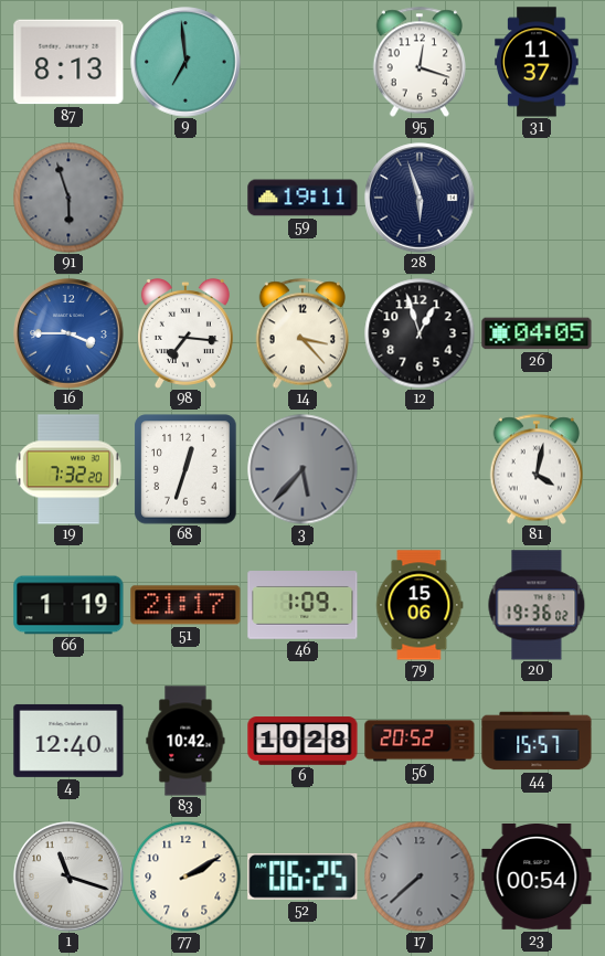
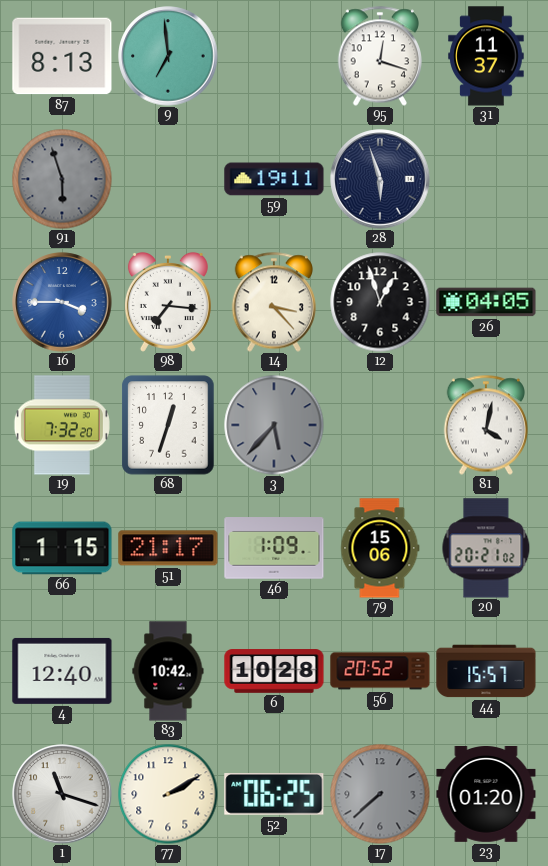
66: 1:19 -> 1:15 (62, 548)
20: 19:36 -> 20:21 (486, 548)
23: 00:54 -> 01:20 (486, 795)
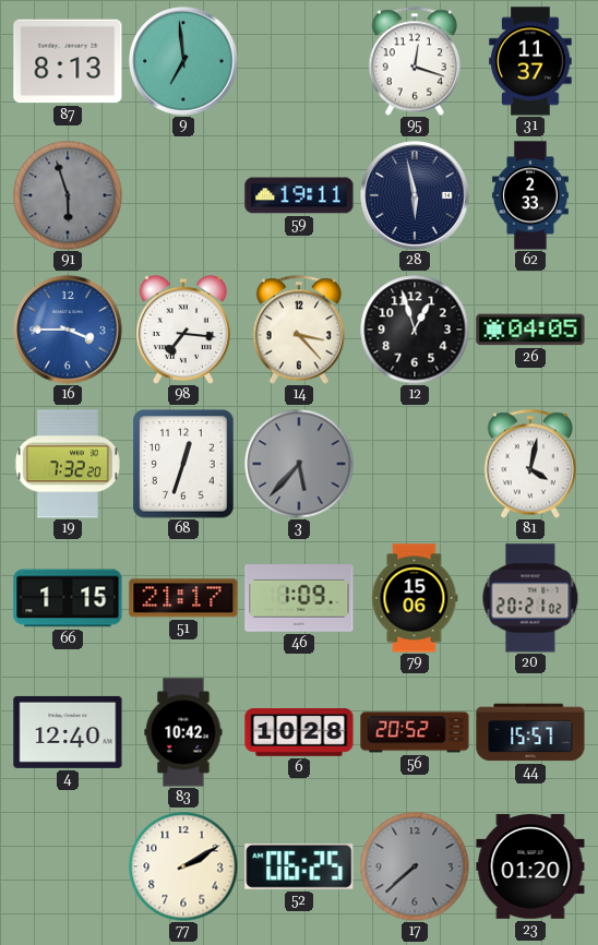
28: 5:57 -> 5:58 (415, 195)
62: none -> 2:33 (530, 195)
1: 11:18 -> none (62, 794)
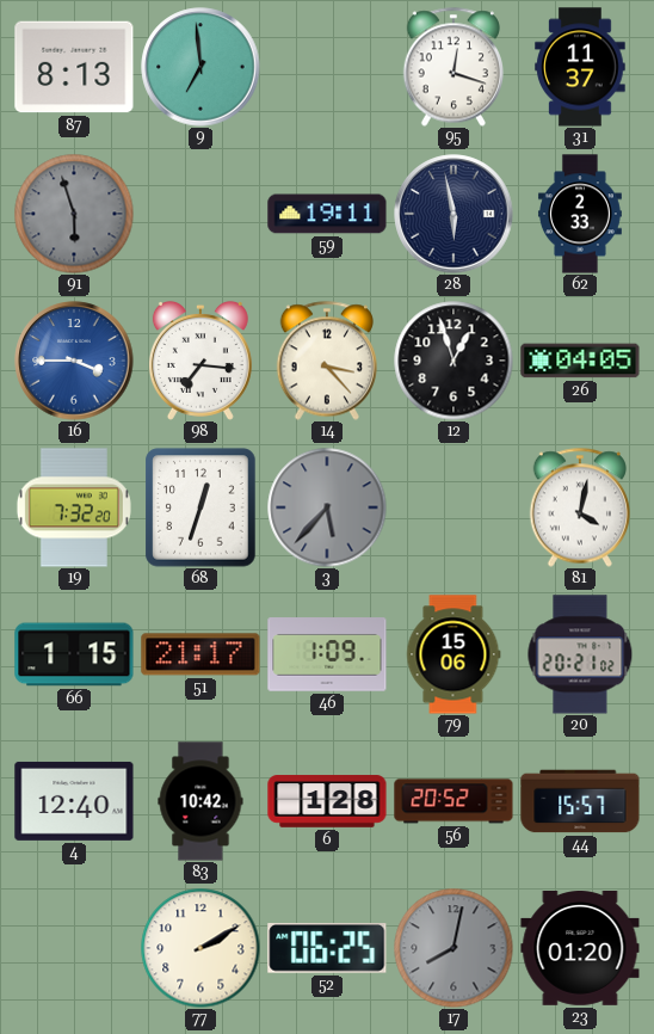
6: 10:28 -> 1:28 (327, 801)
17: 7:38 -> 8:02 (454, 948)
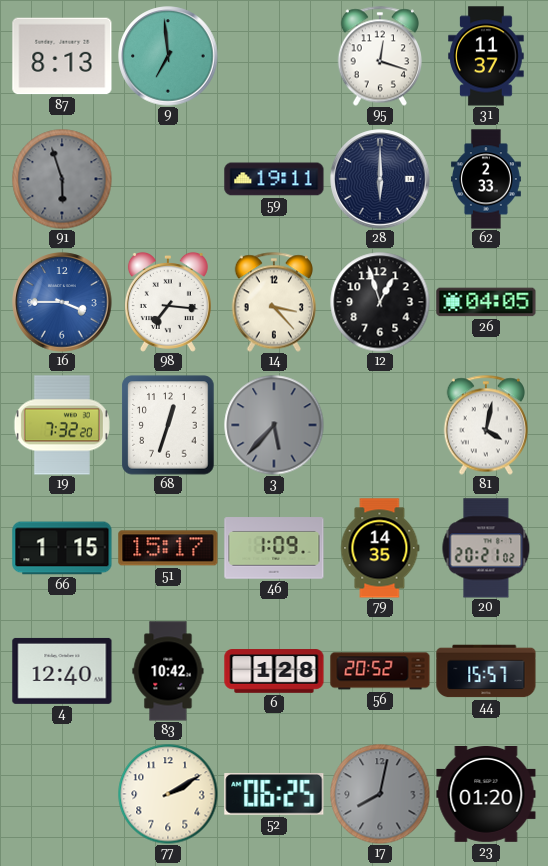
28: 5:58 -> 6:00 (380, 179)
51: 21:17 -> 15:17 (168, 548)
79: 15:06 -> 14:35 (380, 548)
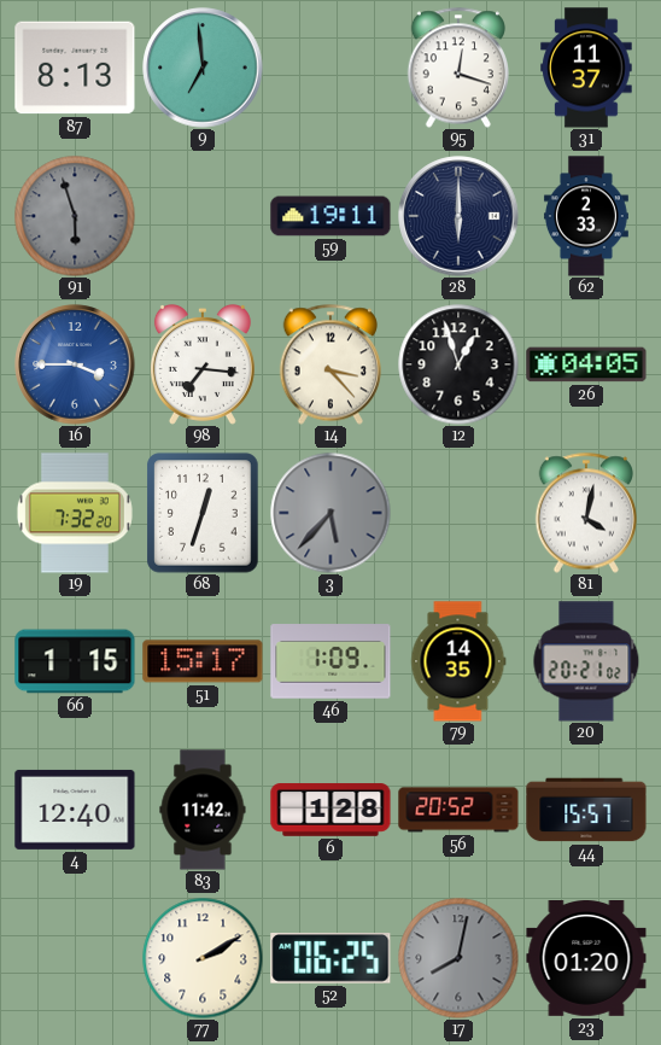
83: 10:42 -> 11:42 (203, 810)
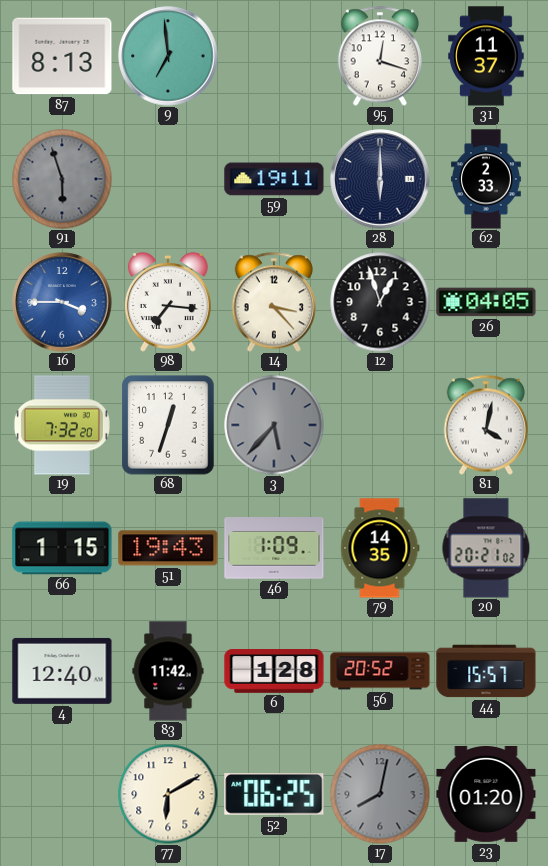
51: 15:17 -> 19:43 (168, 548)
77: 2:10 -> 6:10 (168, 794)
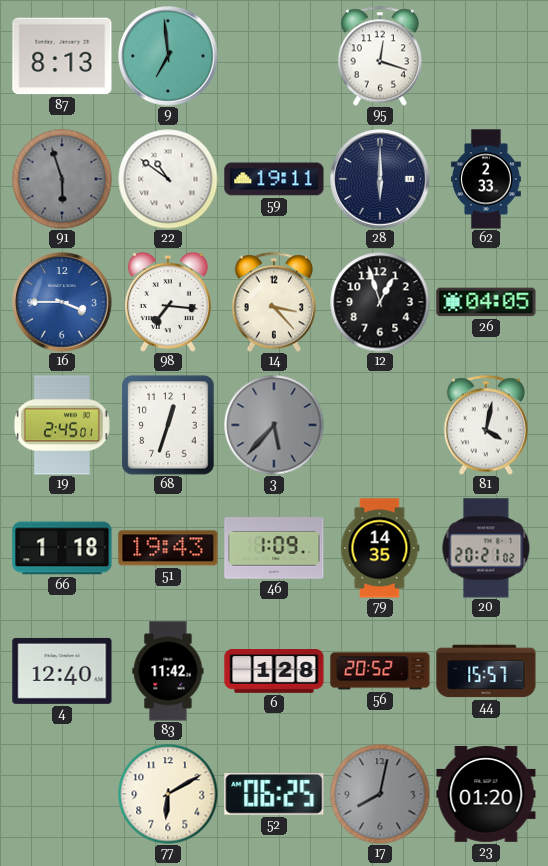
31: 11:37 -> none (486, 56)
22: none -> 10:51 (168, 179)
19: 7:32 -> 2:45 (62, 425)
66: 1:15 -> 1:18 (62, 548)
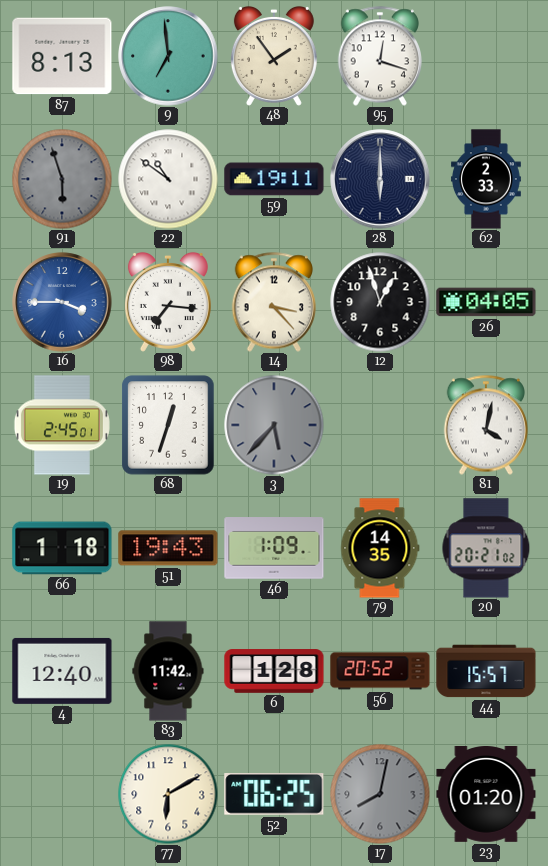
48: none -> 1:54 (274, 56)
